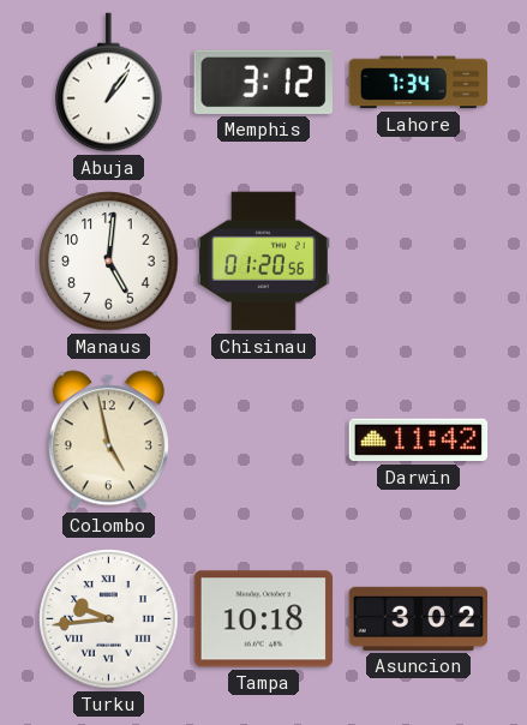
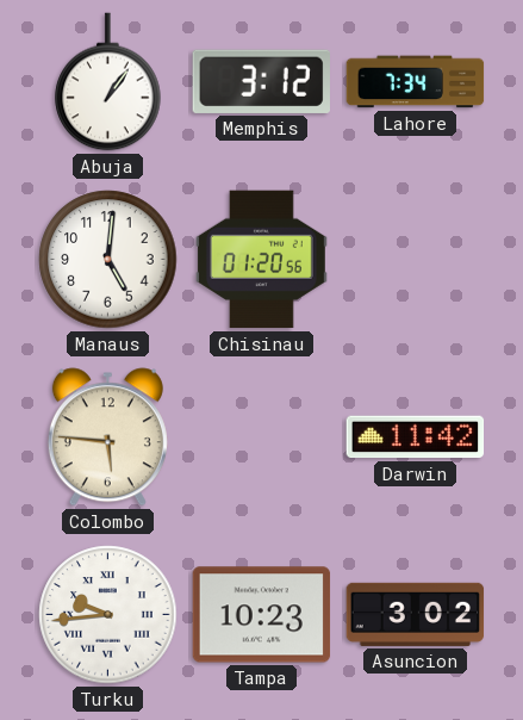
Colombo: 4:58 -> 5:46 (107, 437)
Tampa: 10:18 -> 10:23 (262, 615)
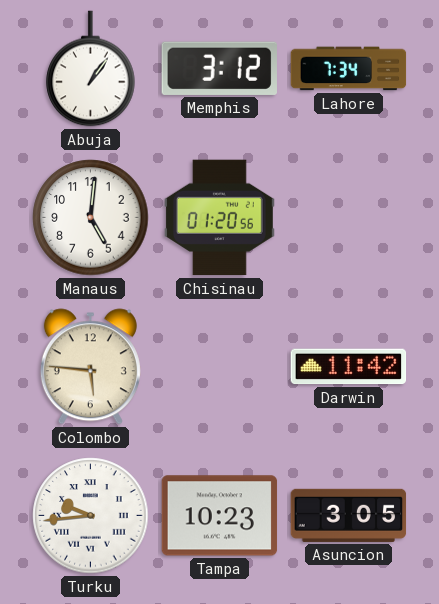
Asuncion: 3:02 -> 3:05 (349, 515)
